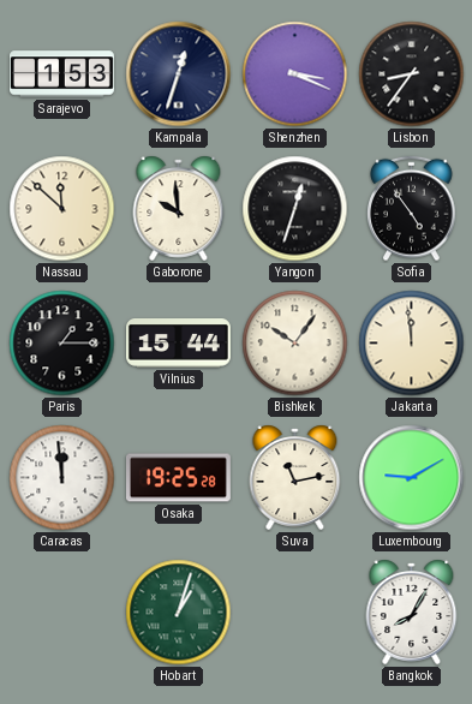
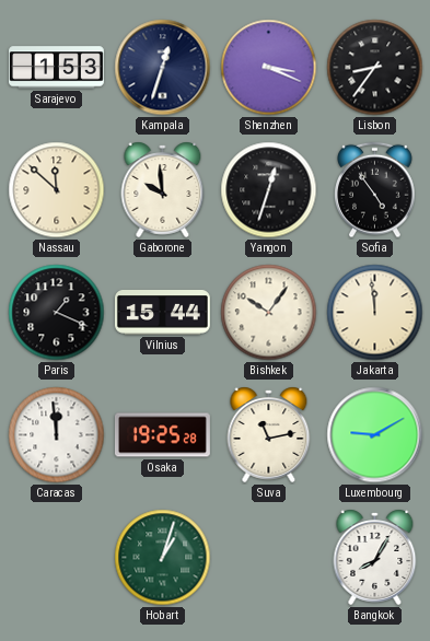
Paris: 1:15 -> 1:19 (57, 313)
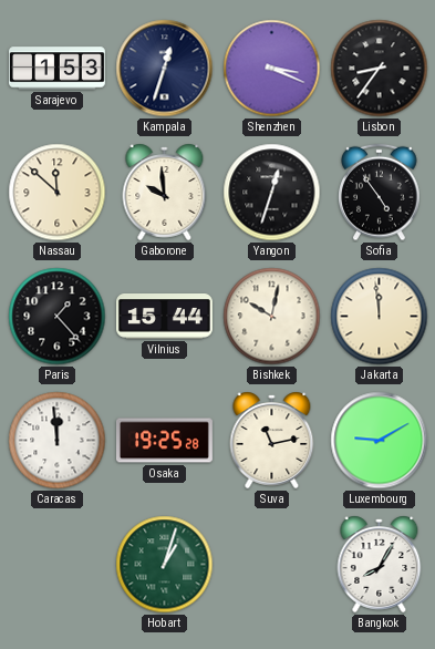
Paris: 1:19 -> 1:23 (58, 317)
Bishkek: 10:06 -> 10:02 (272, 317)
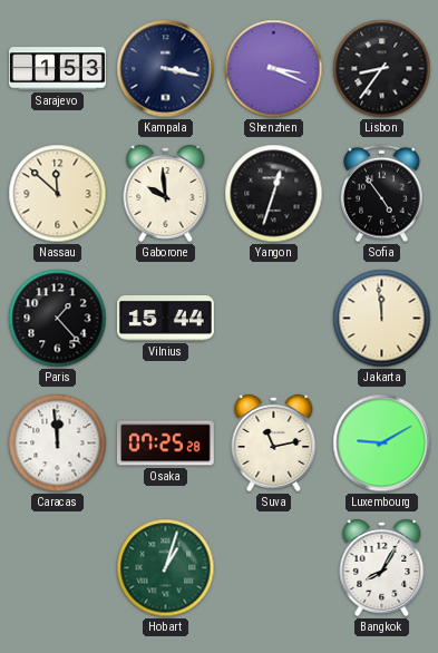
Kampala: 12:33 -> 3:17 (166, 69)
Bishkek: 10:02 -> none (272, 317)
Osaka: 19:25 -> 07:25 (165, 444)
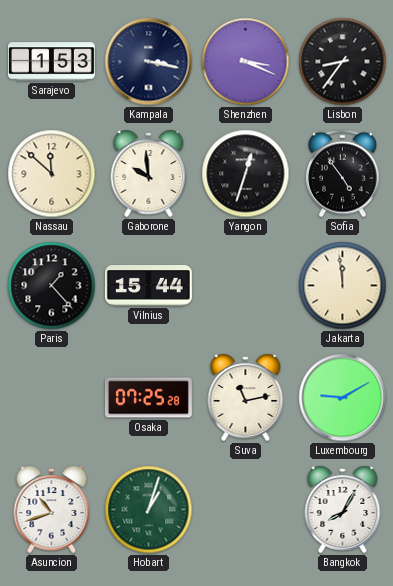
Caracas: 11:59 -> none (58, 444)
Asuncion: none -> 10:42 (52, 509)
